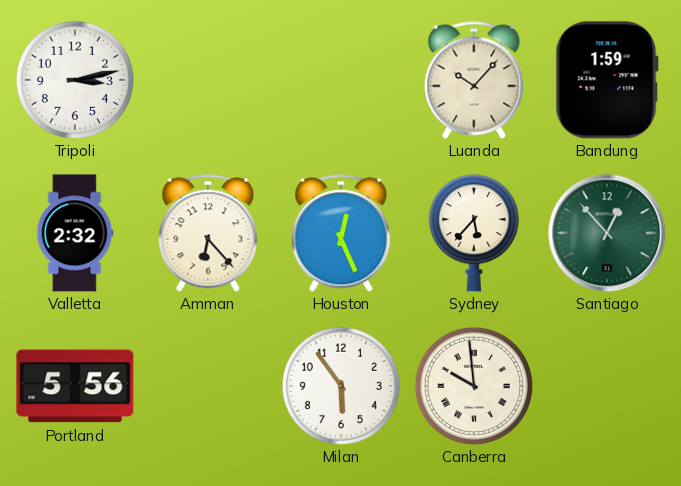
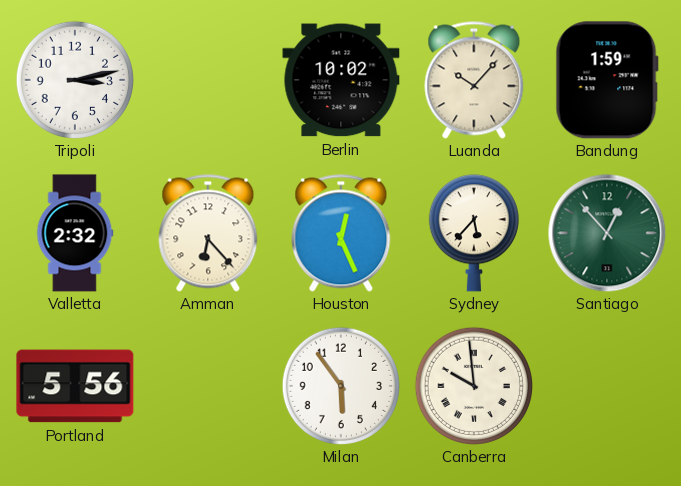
Berlin: none -> 10:02 (341, 80)
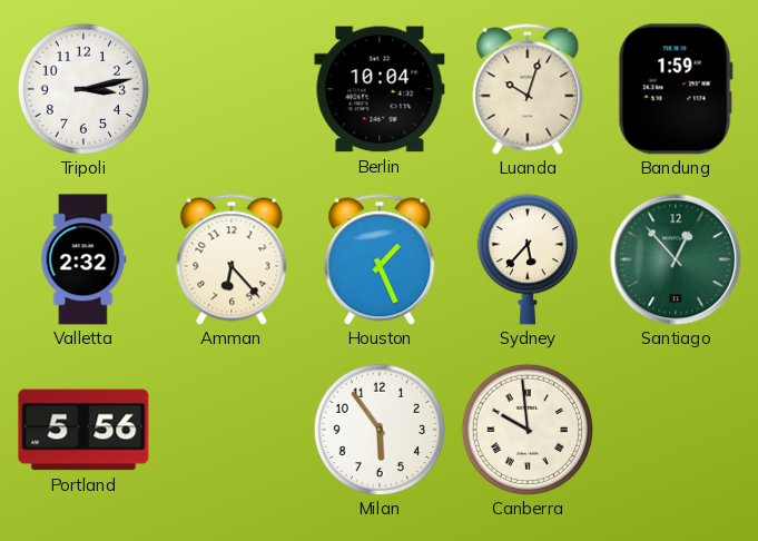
Berlin: 10:02 -> 10:04 (380, 89)
Luanda: 10:07 -> 10:03 (528, 89)
Houston: 12:26 -> 1:26 (380, 259)
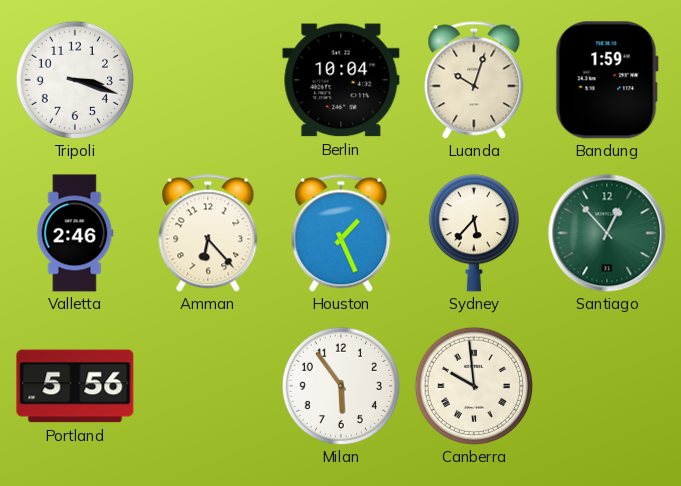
Tripoli: 3:13 -> 3:18 (74, 79)
Valletta: 2:32 -> 2:46 (75, 233)
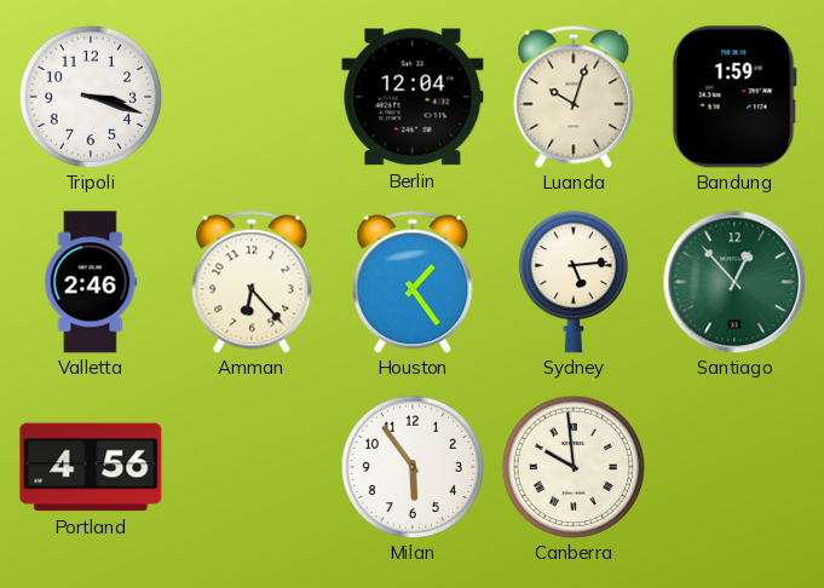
Berlin: 10:04 -> 12:04 (413, 97)
Houston: 1:26 -> 1:24 (413, 282)
Sydney: 5:37 -> 5:14 (574, 282)
Portland: 5:56 -> 4:56 (91, 467)
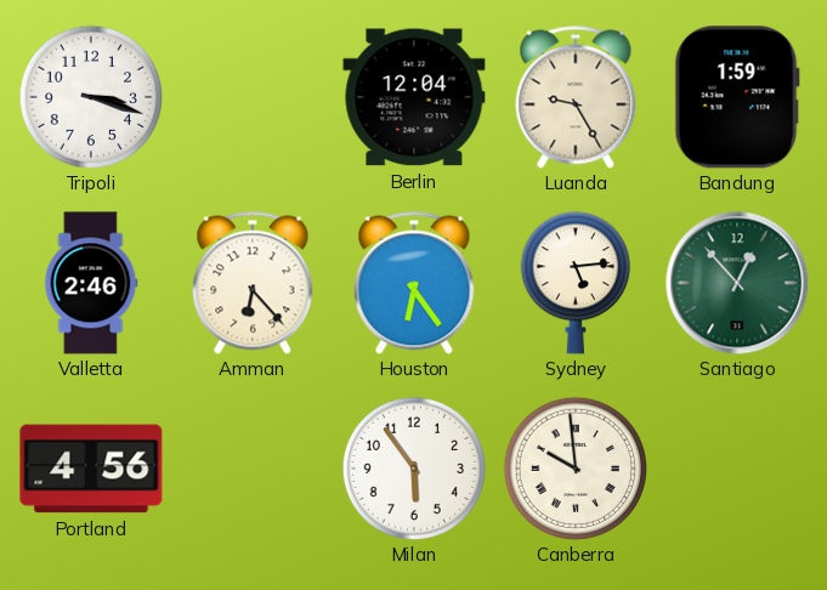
Luanda: 10:03 -> 9:25 (576, 97)
Houston: 1:24 -> 6:24 (414, 283)
